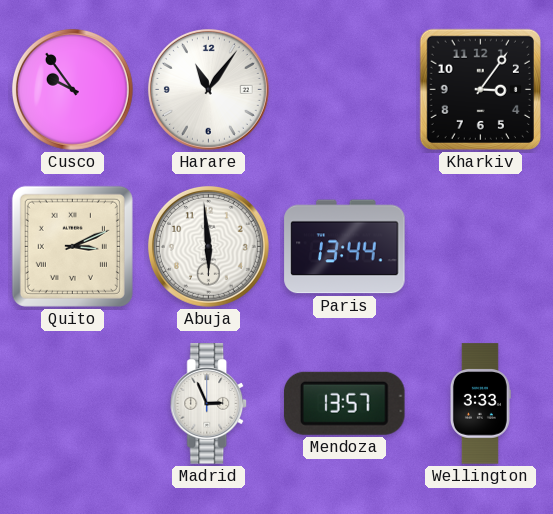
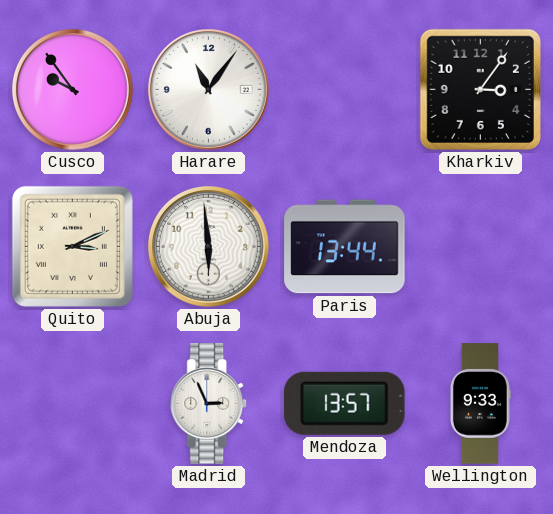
Wellington: 3:33 -> 9:33 (480, 404)
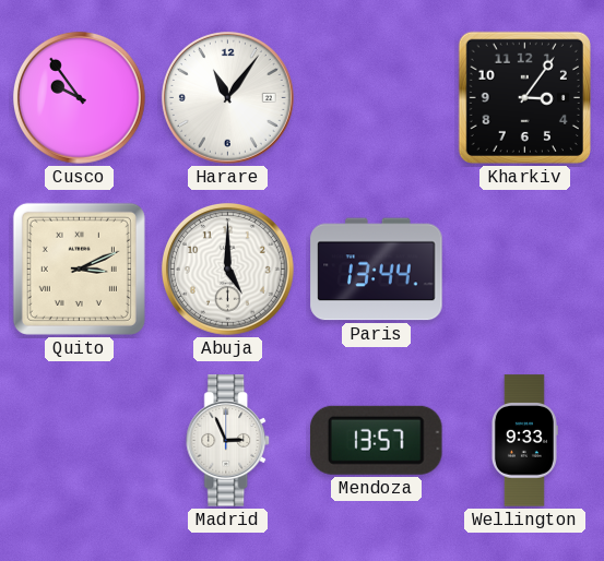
Abuja: 5:59 -> 5:00 (227, 268)
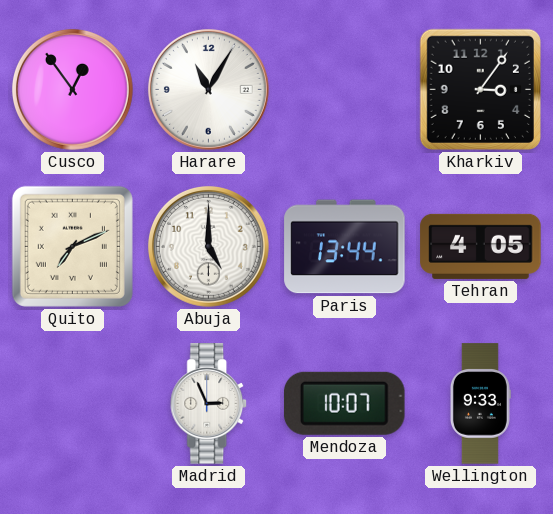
Cusco: 9:54 -> 12:54 (72, 89)
Harare: 11:06 -> 11:05 (208, 89)
Quito: 3:11 -> 7:11 (72, 246)
Tehran: none -> 4:05 (481, 246)
Mendoza: 13:57 -> 10:07 (344, 403)
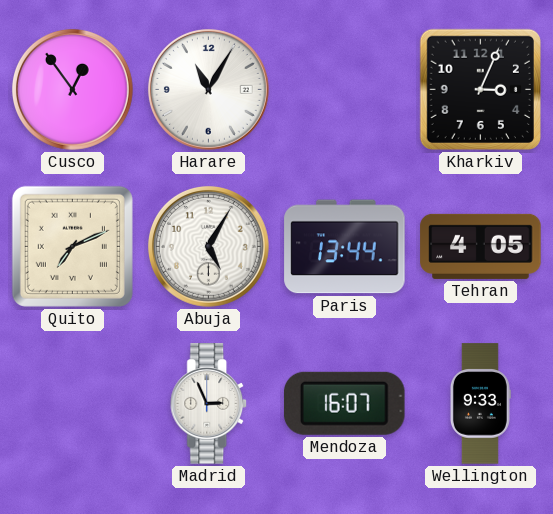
Kharkiv: 3:06 -> 3:04 (480, 89)
Abuja: 5:00 -> 5:05 (208, 246)
Mendoza: 10:07 -> 16:07 (344, 403)
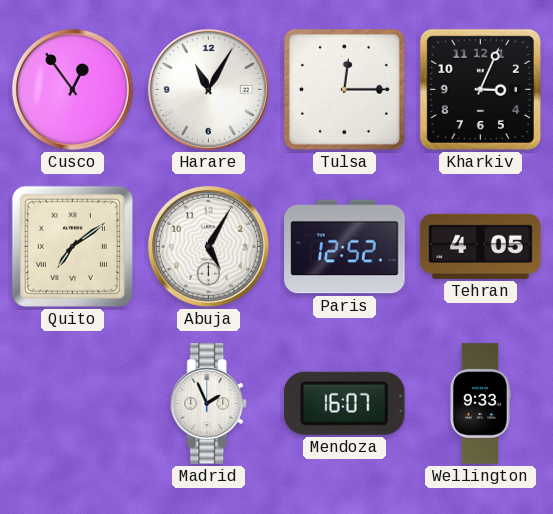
Tulsa: none -> 12:15 (344, 89)
Quito: 7:11 -> 7:09 (72, 246)
Paris: 13:44 -> 12:52 (345, 247)
Madrid: 2:56 -> 1:56 (209, 404)
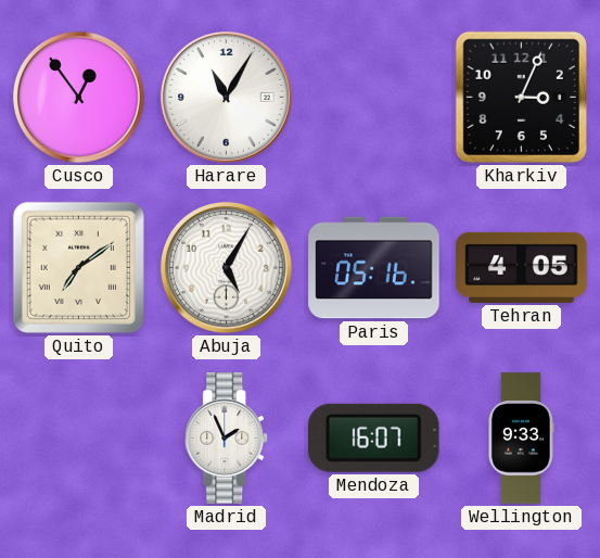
Tulsa: 12:15 -> none (344, 89)
Paris: 12:52 -> 05:16 (374, 268)
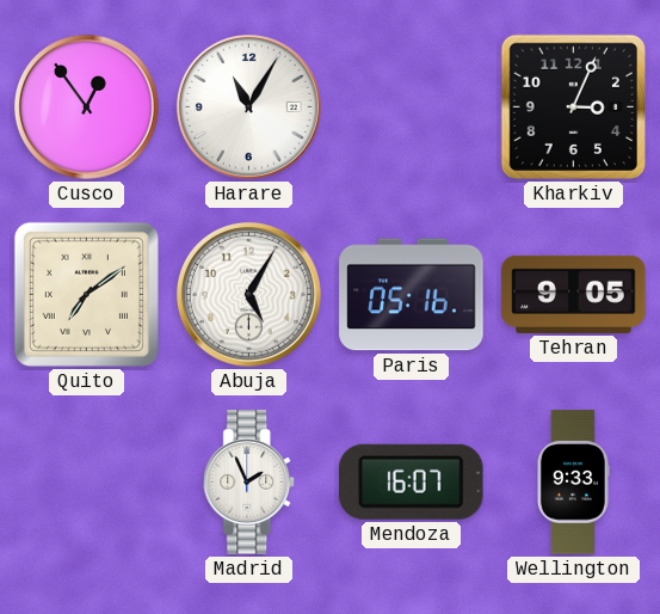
Tehran: 4:05 -> 9:05 (574, 294)
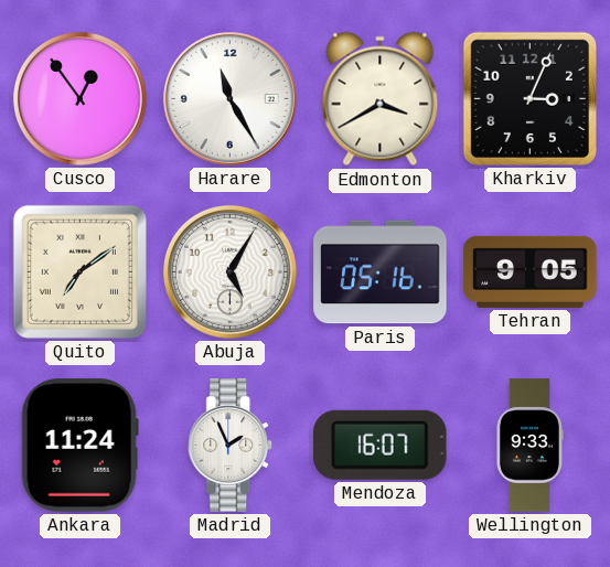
Harare: 11:05 -> 11:25 (229, 98)
Edmonton: none -> 3:40 (381, 99)
Ankara: none -> 11:24 (79, 446)
